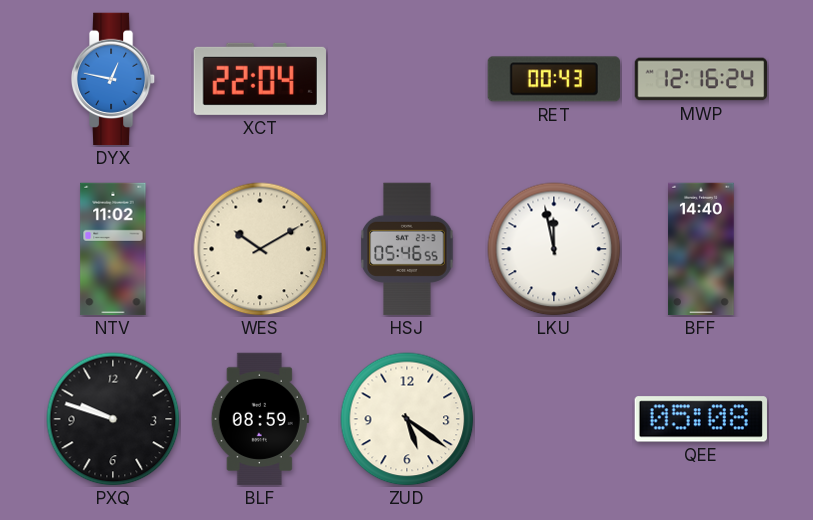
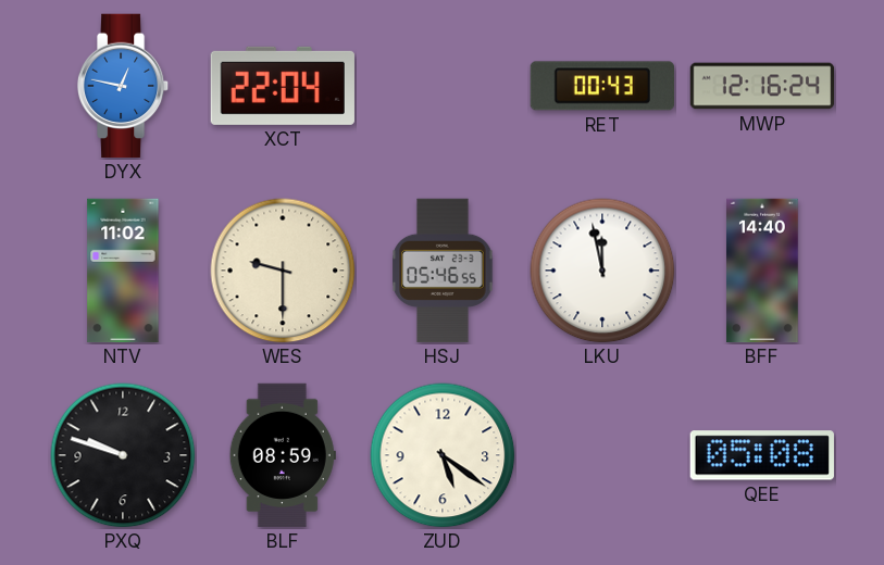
WES: 10:10 -> 9:30 (283, 271)
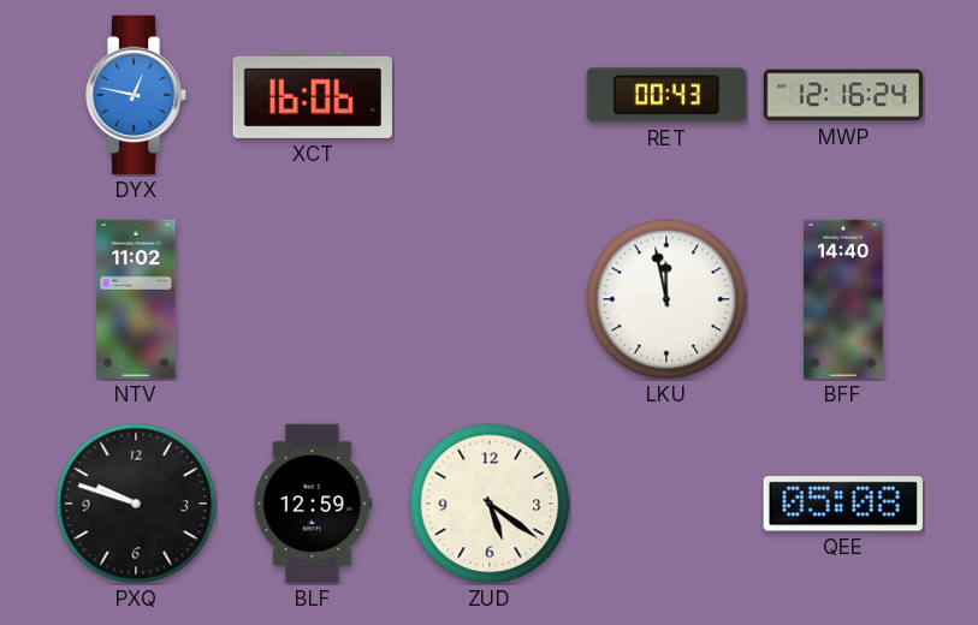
XCT: 22:04 -> 16:06 (313, 95)
WES: 9:30 -> none (283, 271)
HSJ: 05:46 -> none (443, 271)
BLF: 08:59 -> 12:59 (313, 504)
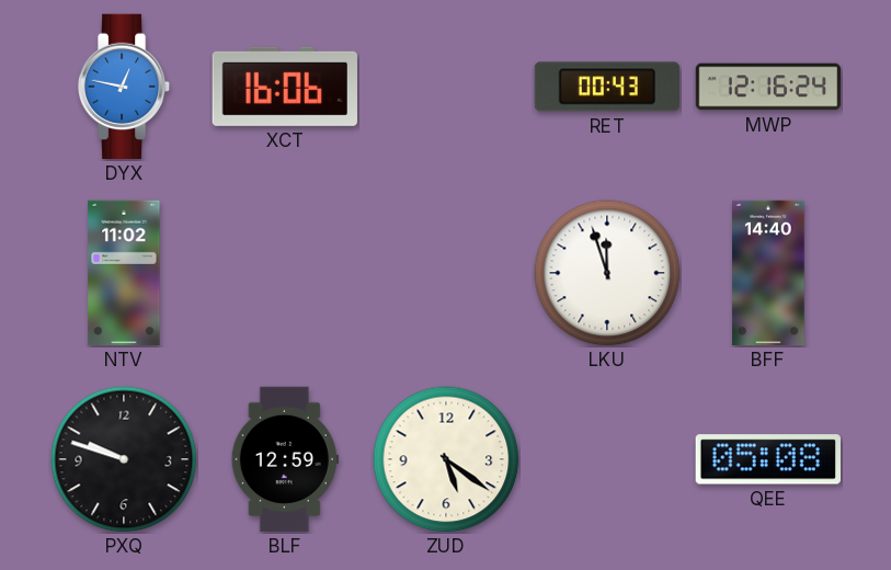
LKU: 11:58 -> 11:57 (607, 273)
